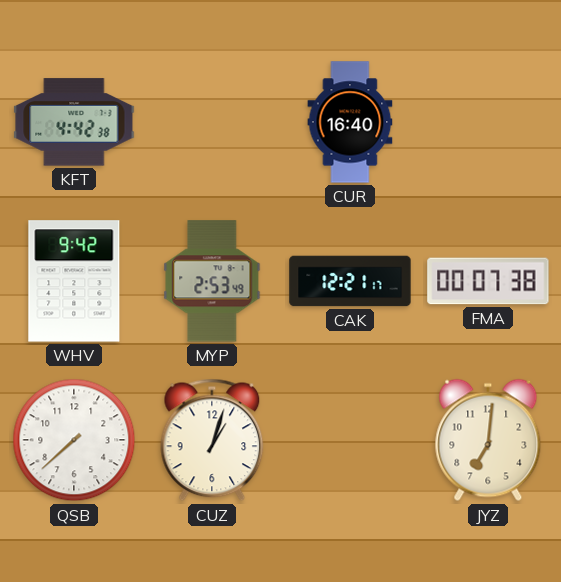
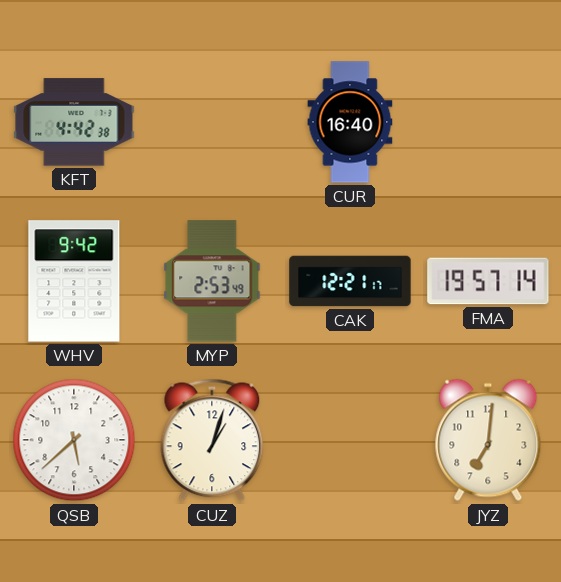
FMA: 00:07 -> 19:57 (488, 281)
QSB: 7:38 -> 5:38 (74, 440)
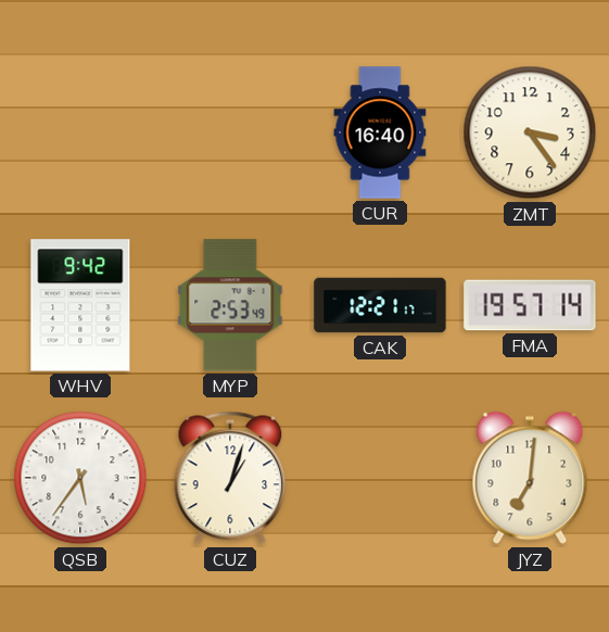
KFT: 4:42 -> none (74, 122)
ZMT: none -> 3:24 (530, 132)
QSB: 5:38 -> 5:36 (80, 478)
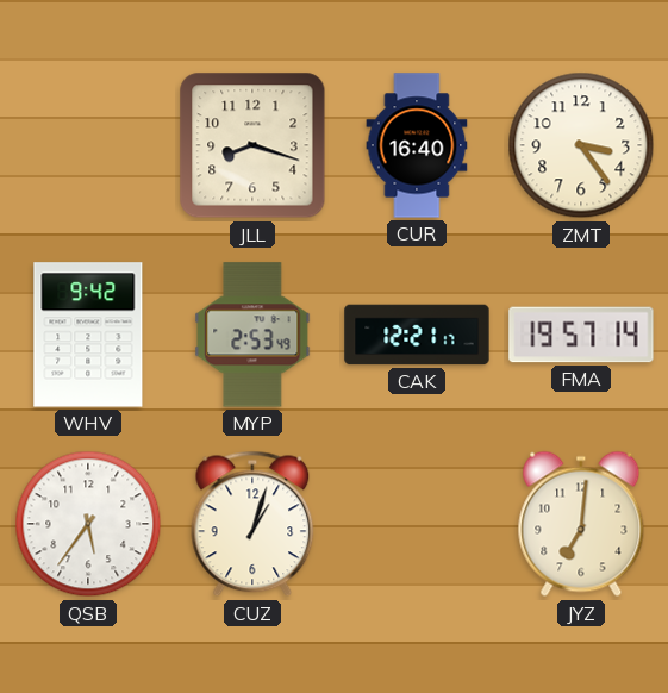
JLL: none -> 8:18 (252, 145)
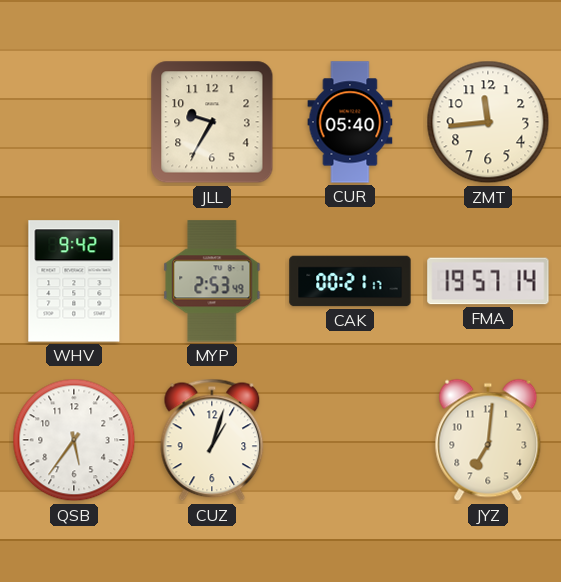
JLL: 8:18 -> 9:35 (212, 122)
CUR: 16:40 -> 05:40 (350, 122)
ZMT: 3:24 -> 11:44 (488, 122)
CAK: 12:21 -> 00:21 (350, 281)
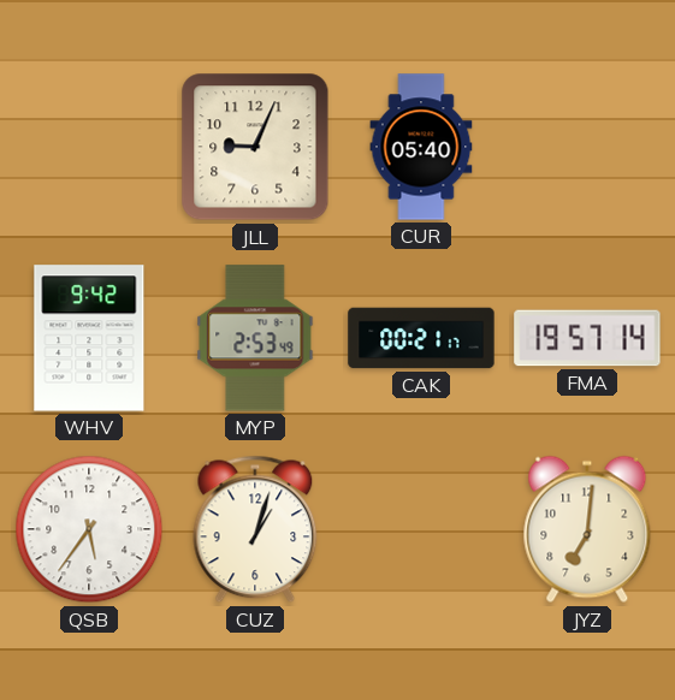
JLL: 9:35 -> 9:04 (255, 147)
ZMT: 11:44 -> none (488, 122)
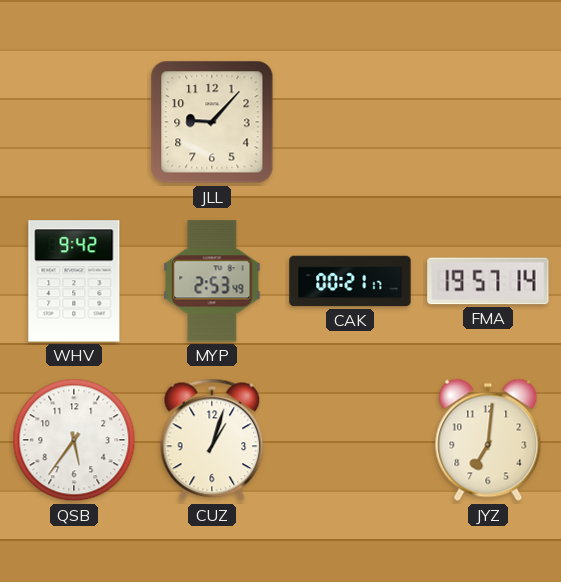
JLL: 9:04 -> 9:07 (212, 122)
CUR: 05:40 -> none (421, 147)
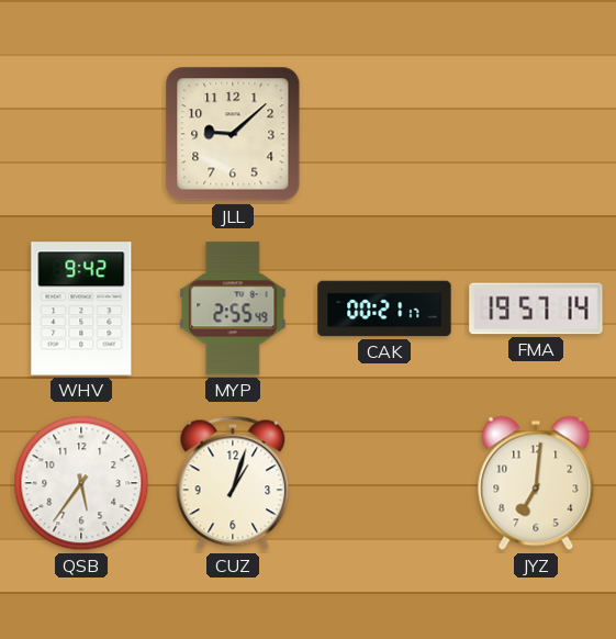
JLL: 9:07 -> 9:08 (233, 134)
MYP: 2:53 -> 2:55 (233, 309)
